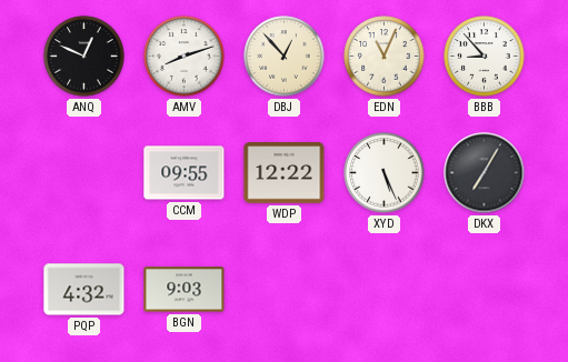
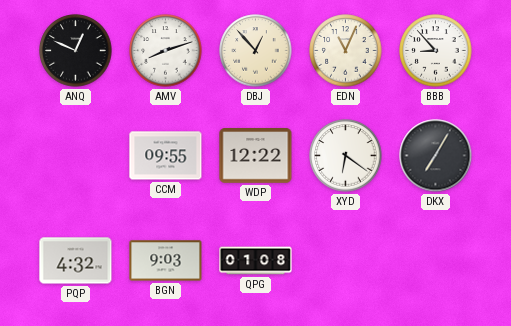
XYD: 5:26 -> 6:21 (346, 156)
QPG: none -> 01:08 (256, 261)
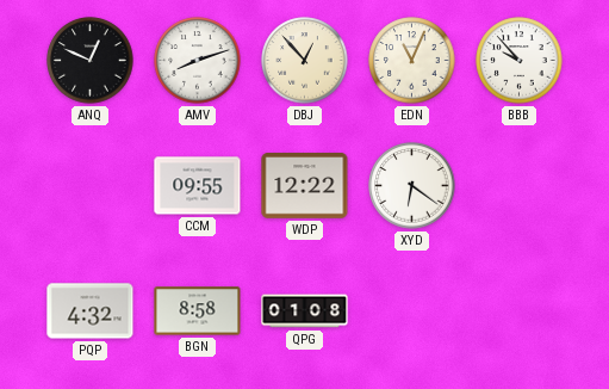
BBB: 8:53 -> 9:53 (520, 61)
DKX: 7:05 -> none (436, 156)
BGN: 9:03 -> 8:58 (198, 311)
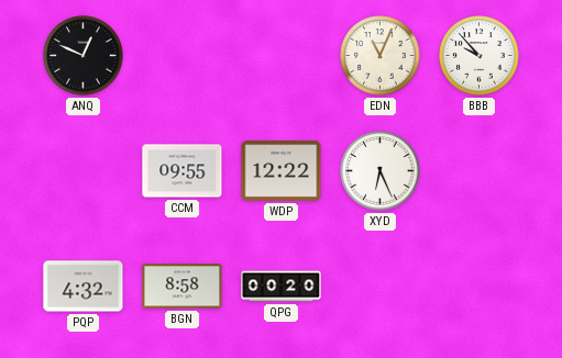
AMV: 8:12 -> none (198, 61)
DBJ: 12:53 -> none (305, 61)
XYD: 6:21 -> 6:26 (381, 171)
QPG: 01:08 -> 00:20 (282, 287)
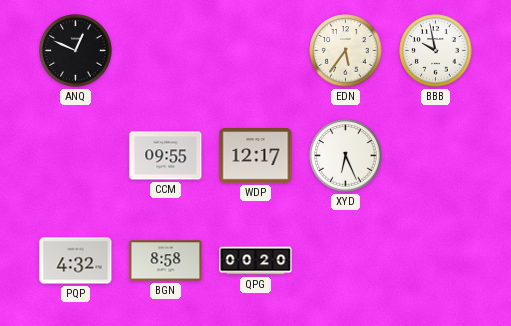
EDN: 11:04 -> 5:36 (346, 51)
BBB: 9:53 -> 9:58 (436, 51)
WDP: 12:22 -> 12:17 (256, 156)
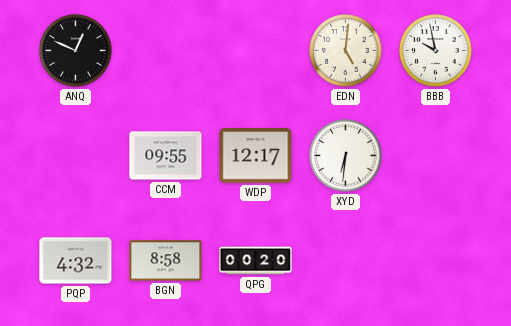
EDN: 5:36 -> 5:01 (346, 51)
XYD: 6:26 -> 6:31 (346, 156)
